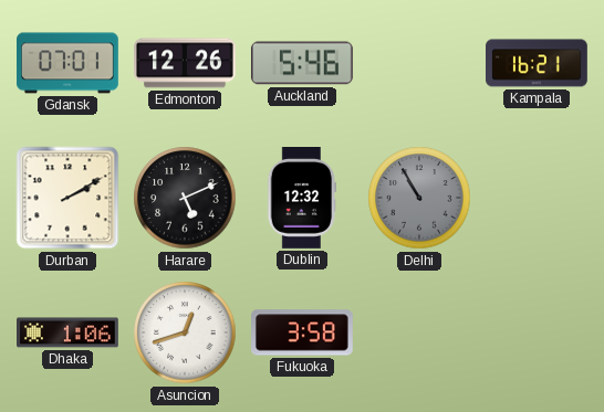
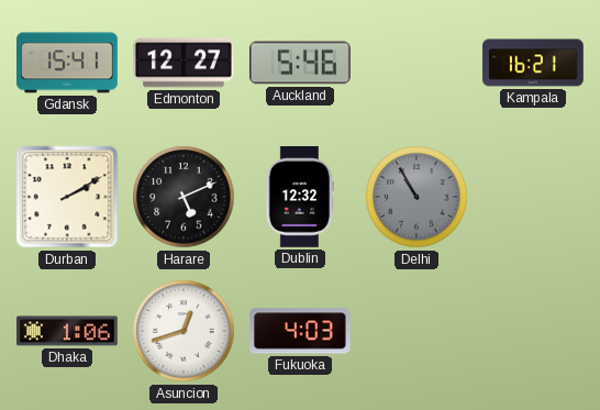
Gdansk: 07:01 -> 15:41 (68, 63)
Edmonton: 12:26 -> 12:27 (185, 63)
Fukuoka: 3:58 -> 4:03 (301, 331)
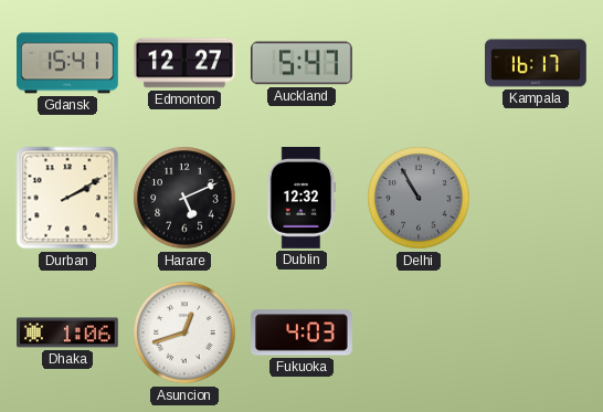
Auckland: 5:46 -> 5:47 (301, 63)
Kampala: 16:21 -> 16:17 (537, 63)
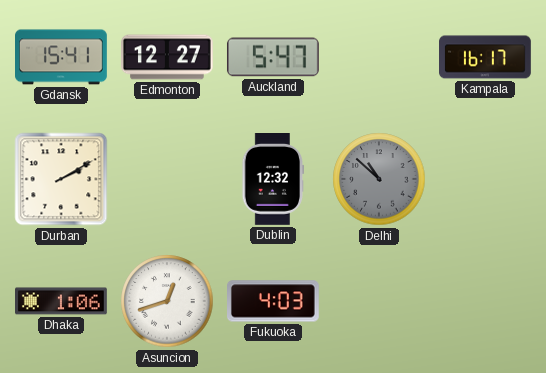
Harare: 5:11 -> none (184, 198)
Delhi: 10:55 -> 10:52 (379, 179)
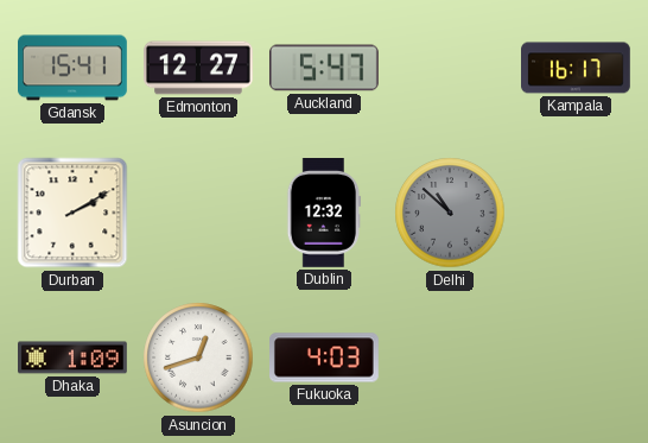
Dhaka: 1:06 -> 1:09 (74, 357)
